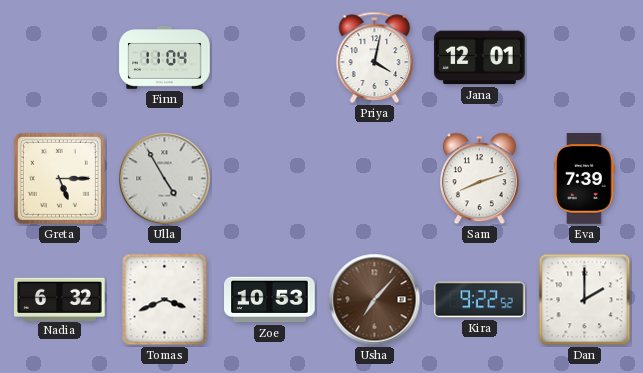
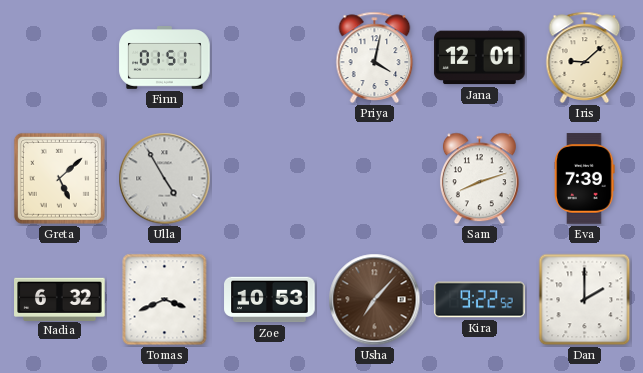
Finn: 11:04 -> 01:51 (165, 58)
Iris: none -> 9:08 (585, 57)
Greta: 5:15 -> 5:08 (59, 178)
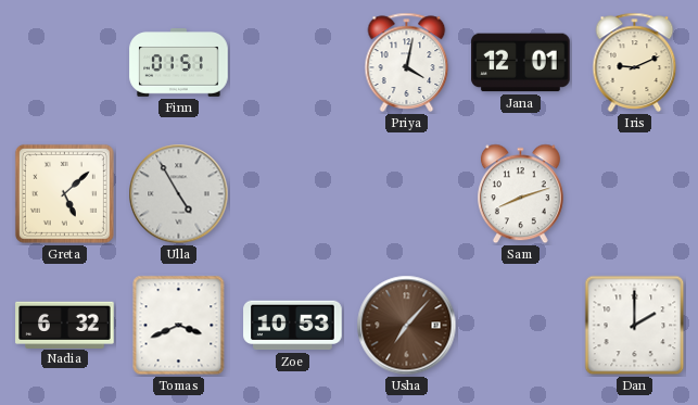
Iris: 9:08 -> 9:11 (635, 62)
Eva: 7:39 -> none (585, 179)
Kira: 9:22 -> none (480, 300)
